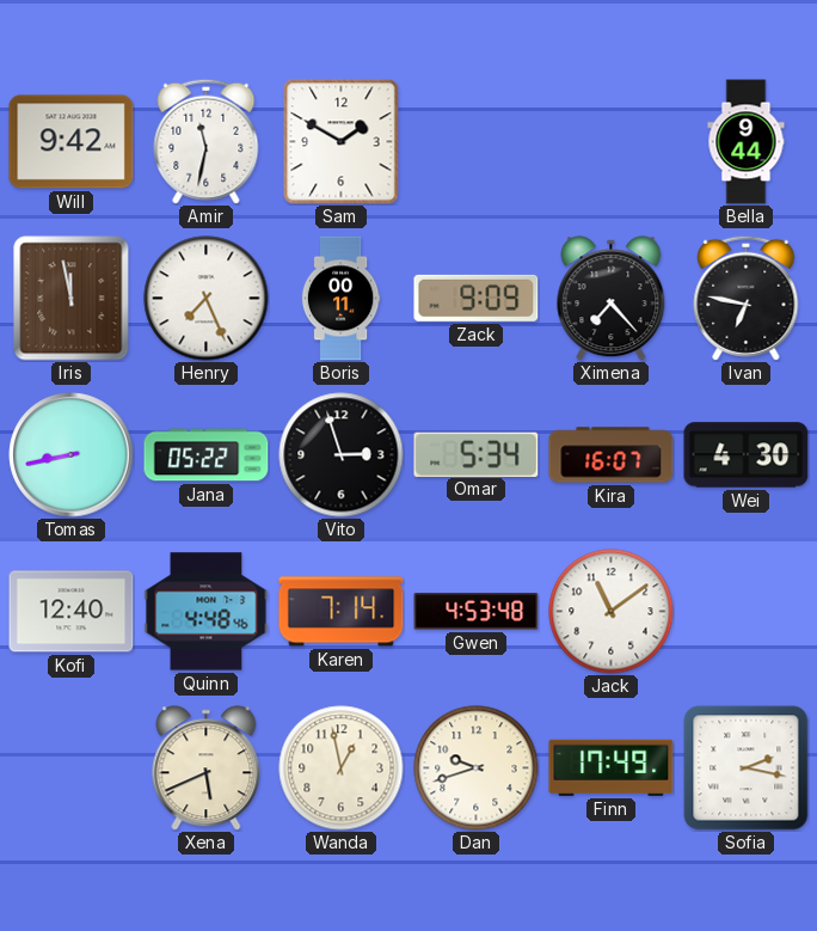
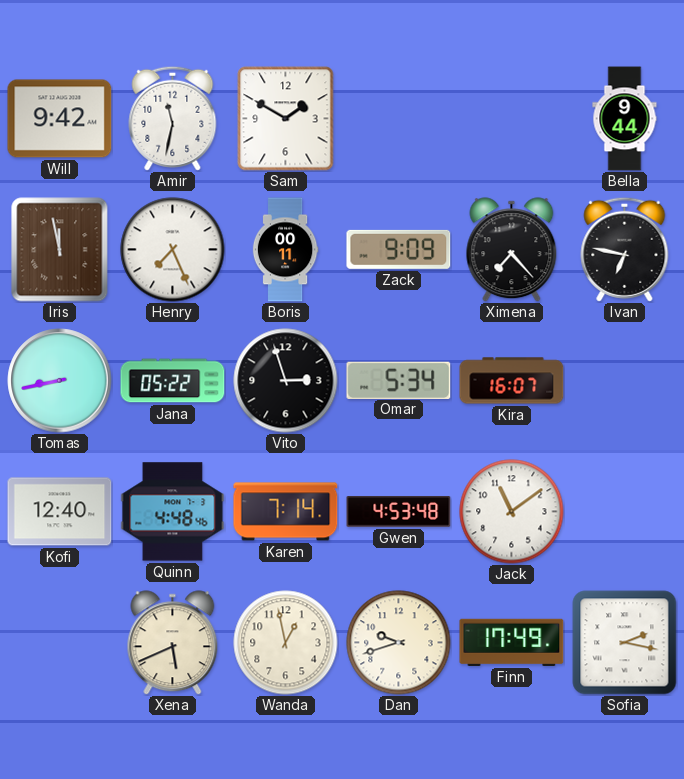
Wei: 4:30 -> none (747, 455)
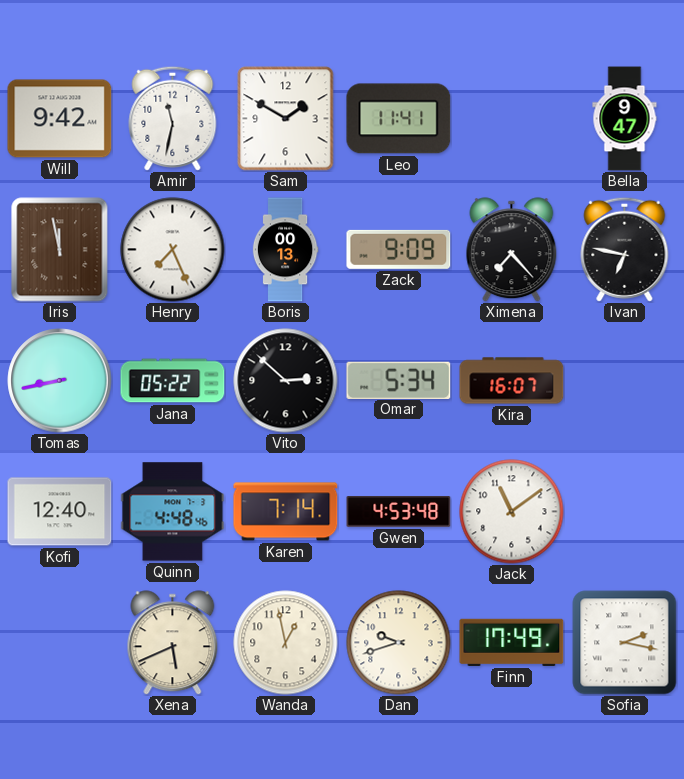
Leo: none -> 11:41 (399, 119)
Bella: 9:44 -> 9:47 (625, 119)
Boris: 00:11 -> 00:13 (285, 250)
Vito: 2:57 -> 2:52 (286, 381)
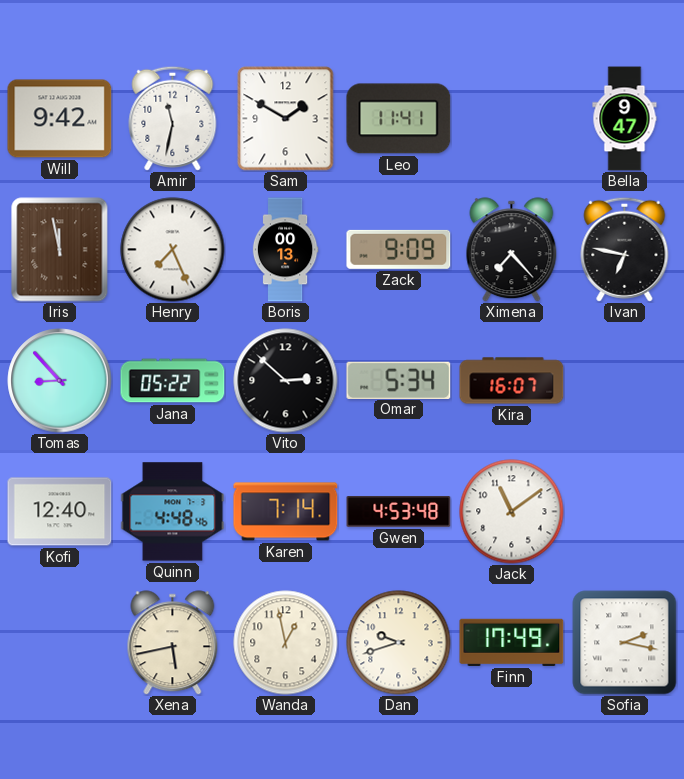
Tomas: 8:43 -> 8:53 (60, 381)
Xena: 5:41 -> 5:43 (173, 643)
